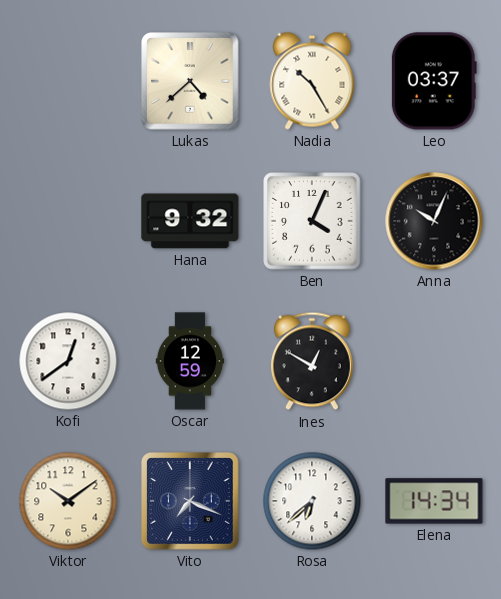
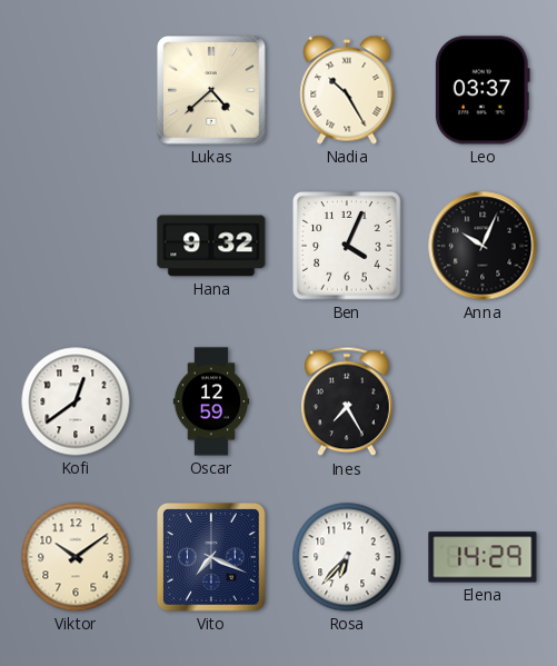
Ines: 12:50 -> 7:25 (347, 401)
Rosa: 6:38 -> 6:37 (347, 557)
Elena: 14:34 -> 14:29 (483, 557)
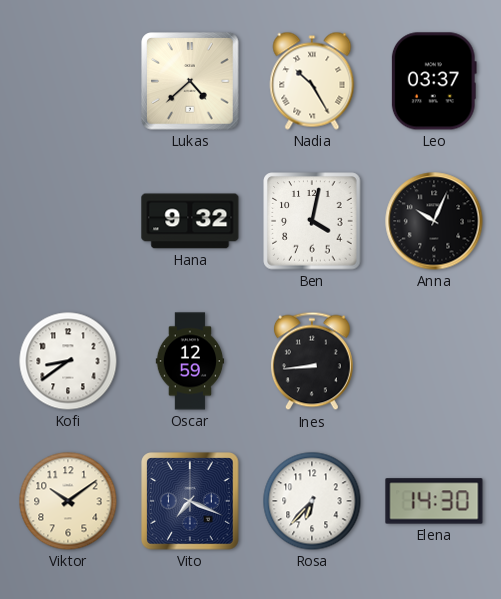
Ben: 4:04 -> 4:02 (312, 221)
Kofi: 12:39 -> 8:39 (68, 361)
Ines: 7:25 -> 8:44 (312, 361)
Elena: 14:29 -> 14:30 (434, 501)
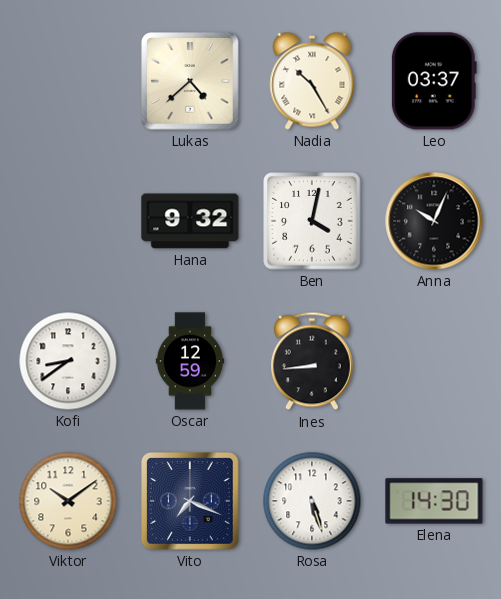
Rosa: 6:37 -> 5:27 (312, 501)
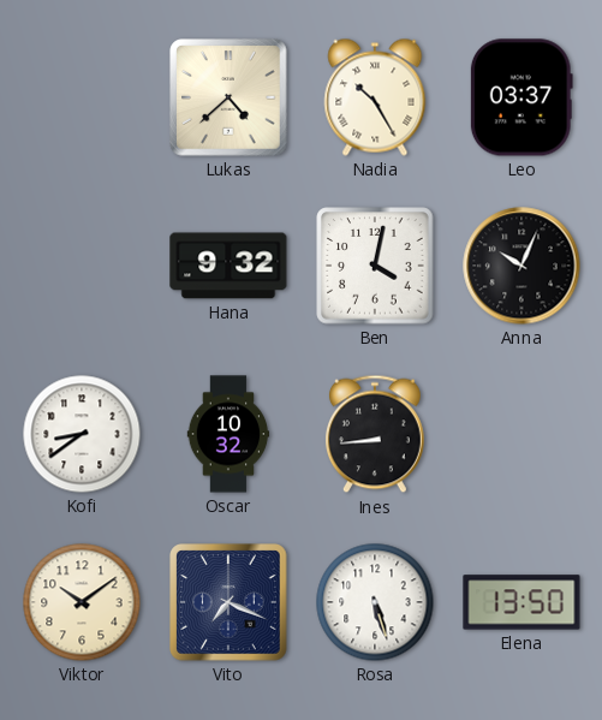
Oscar: 12:59 -> 10:32 (228, 434)
Elena: 14:30 -> 13:50 (521, 602)
